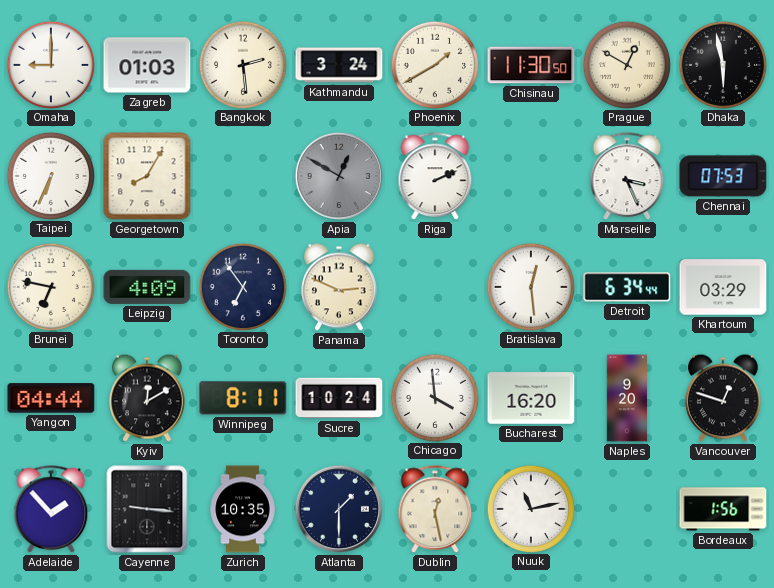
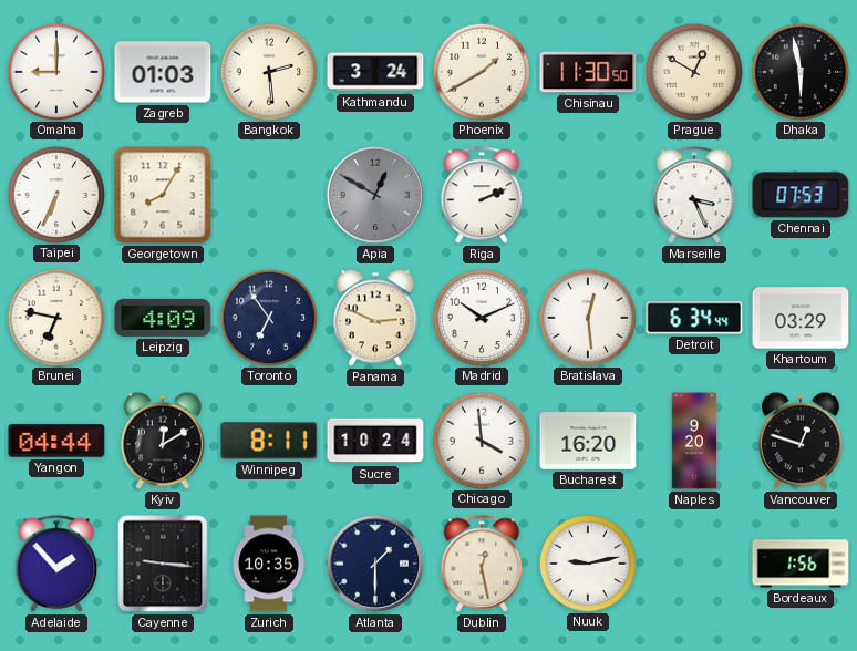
Madrid: none -> 10:11 (481, 317)
Nuuk: 11:13 -> 9:13 (587, 562)
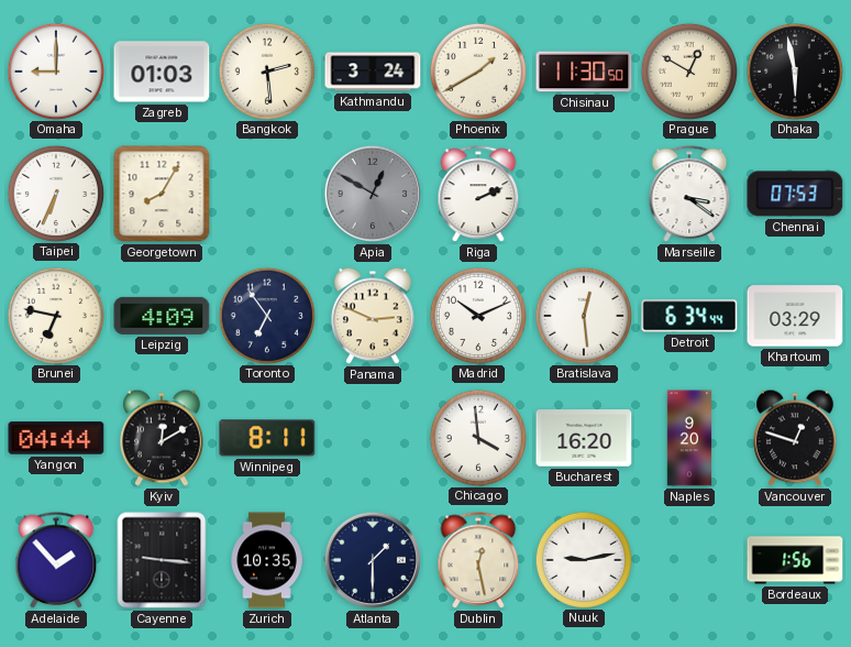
Marseille: 3:26 -> 3:21 (689, 195)
Sucre: 10:24 -> none (375, 441)
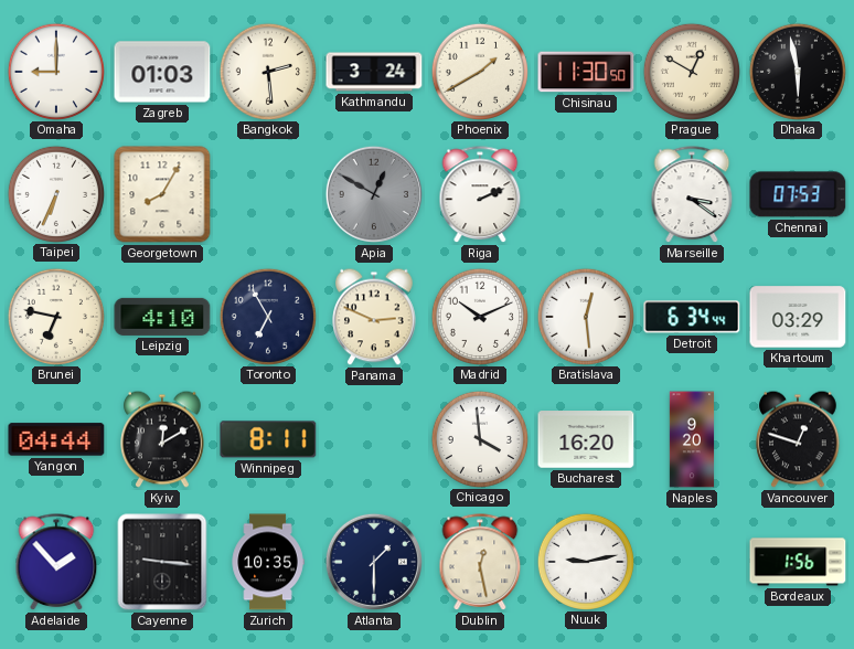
Leipzig: 4:09 -> 4:10 (162, 317)
Toronto: 6:54 -> 6:55 (267, 316)
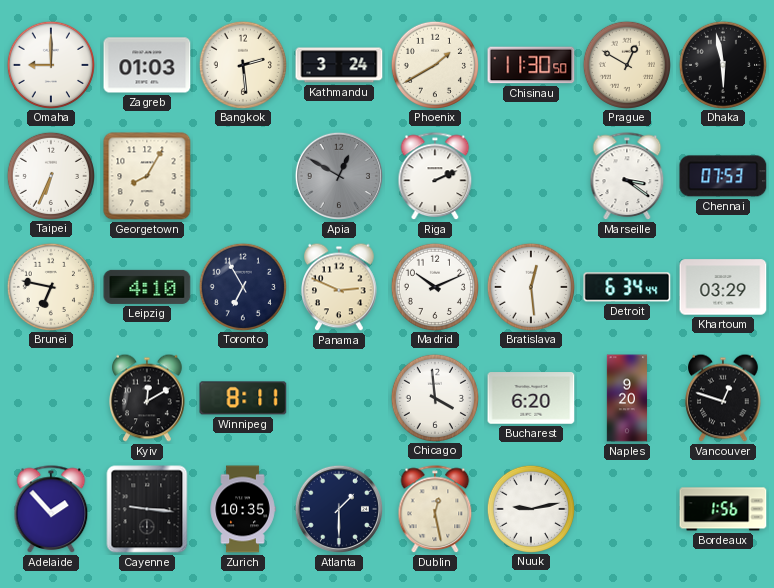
Yangon: 04:44 -> none (56, 439)
Bucharest: 16:20 -> 6:20 (531, 398)
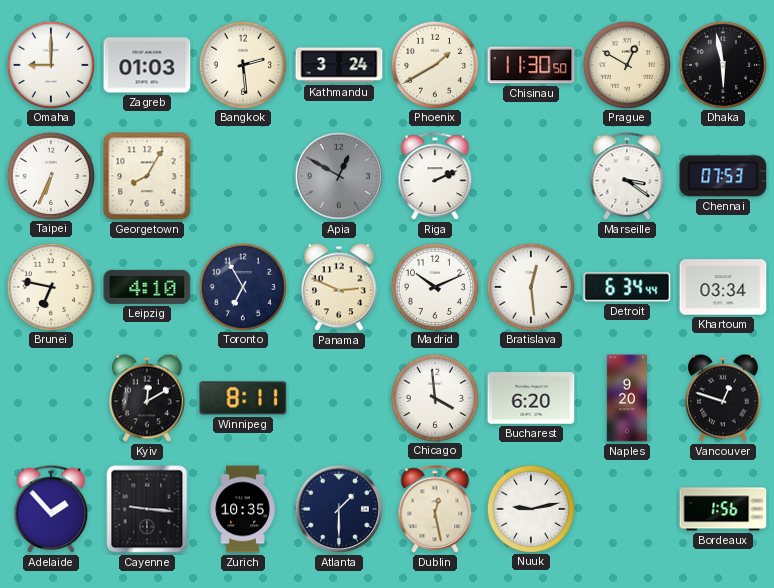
Khartoum: 03:29 -> 03:34 (723, 287)
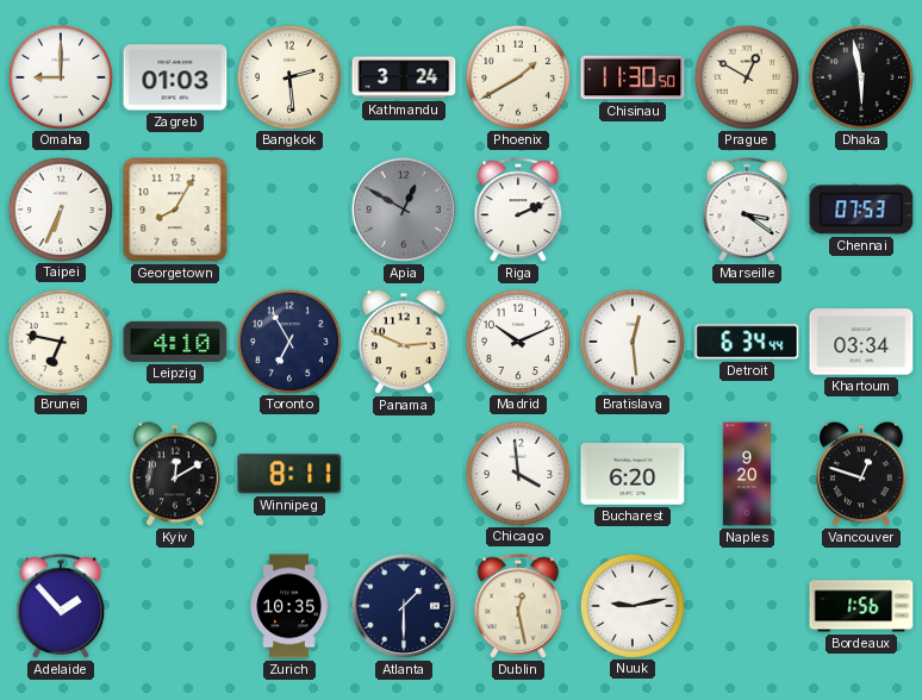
Cayenne: 9:16 -> none (147, 509)
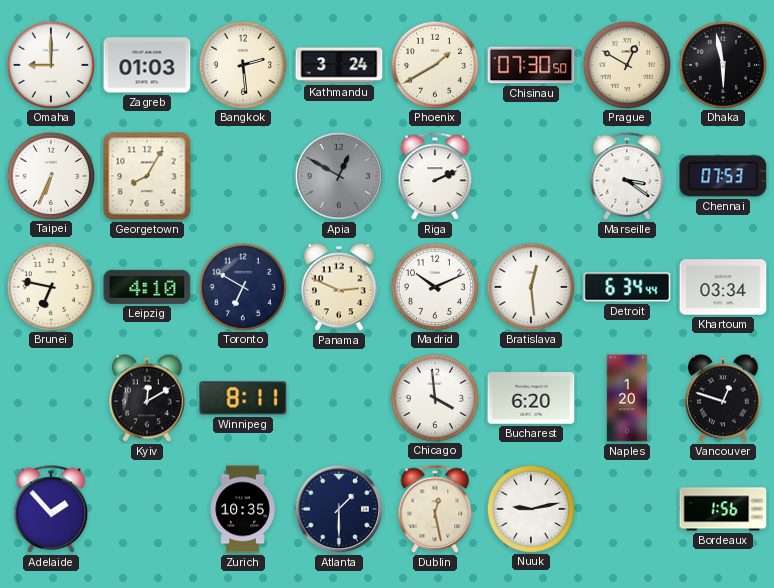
Chisinau: 11:30 -> 07:30 (531, 65)
Toronto: 6:55 -> 6:50 (242, 286)
Naples: 9:20 -> 1:20 (627, 398)
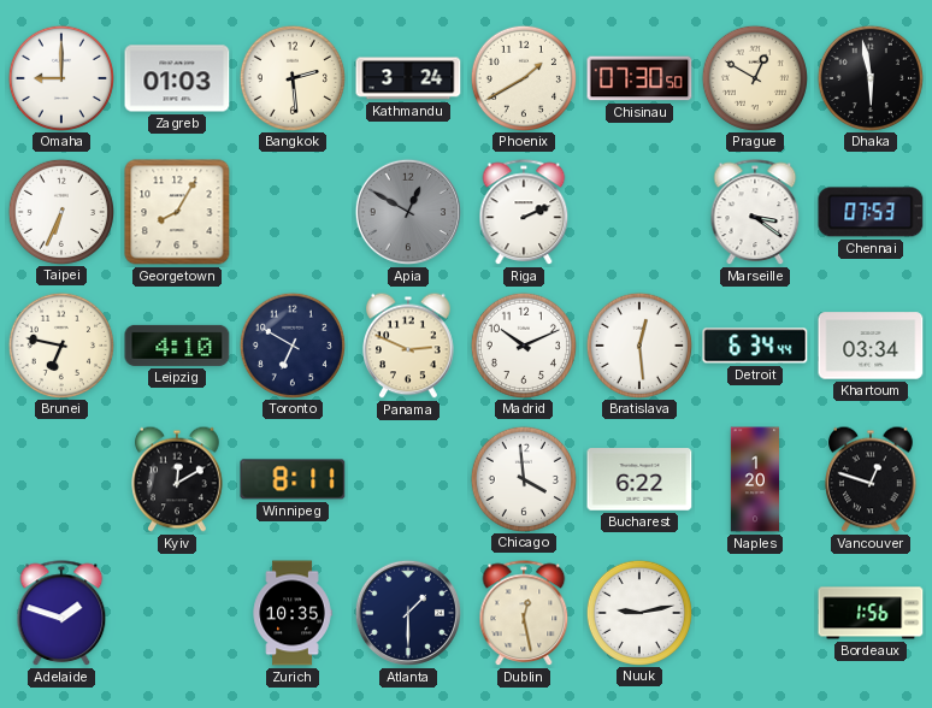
Bucharest: 6:20 -> 6:22 (639, 479)
Adelaide: 1:53 -> 1:48 (61, 614)
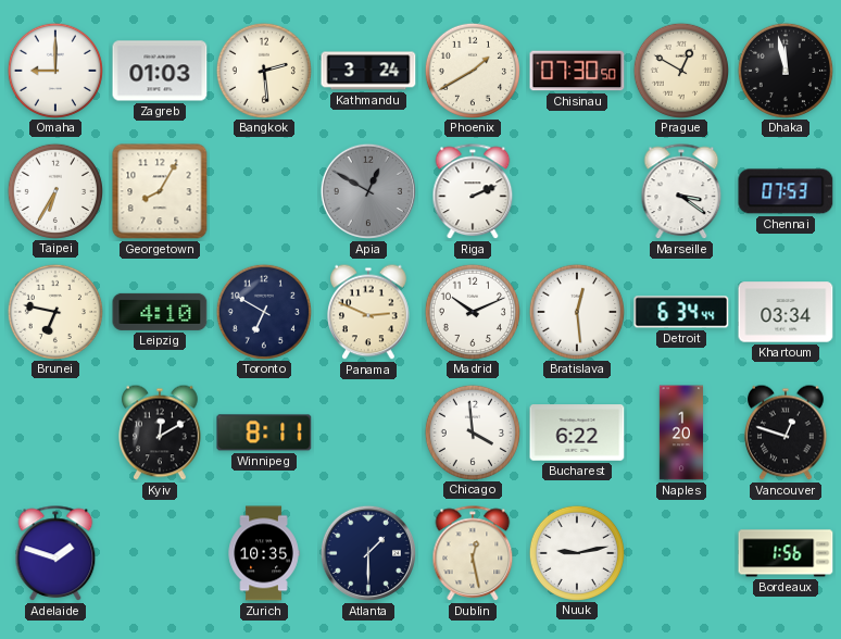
Dhaka: 5:58 -> 11:58 (784, 70)
Taipei: 6:34 -> 6:35 (54, 190)
